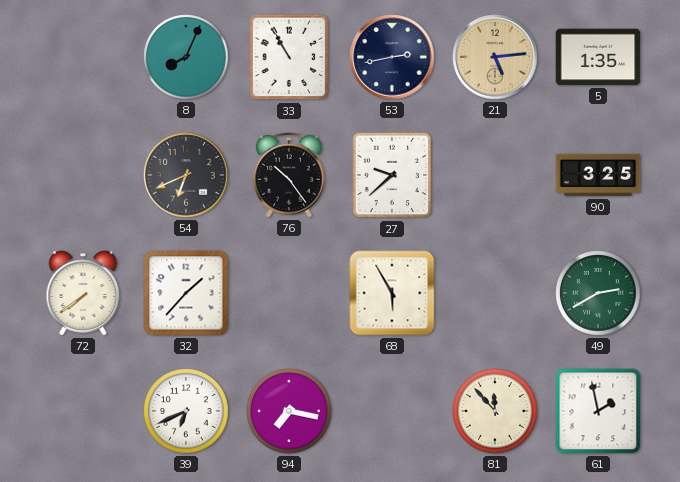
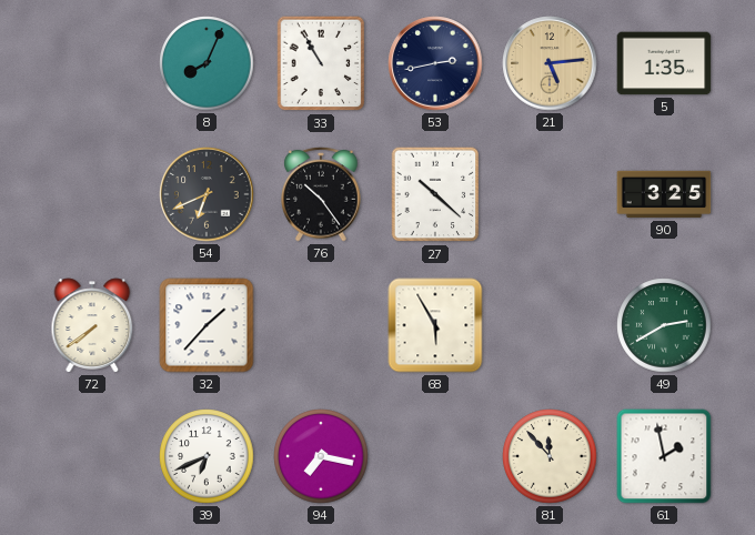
27: 9:38 -> 10:22 (435, 194)
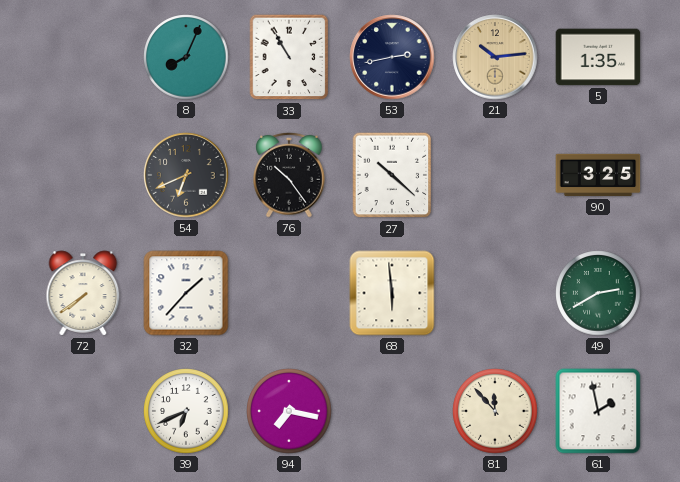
21: 5:14 -> 10:14 (495, 57)
68: 5:55 -> 5:59 (392, 293)
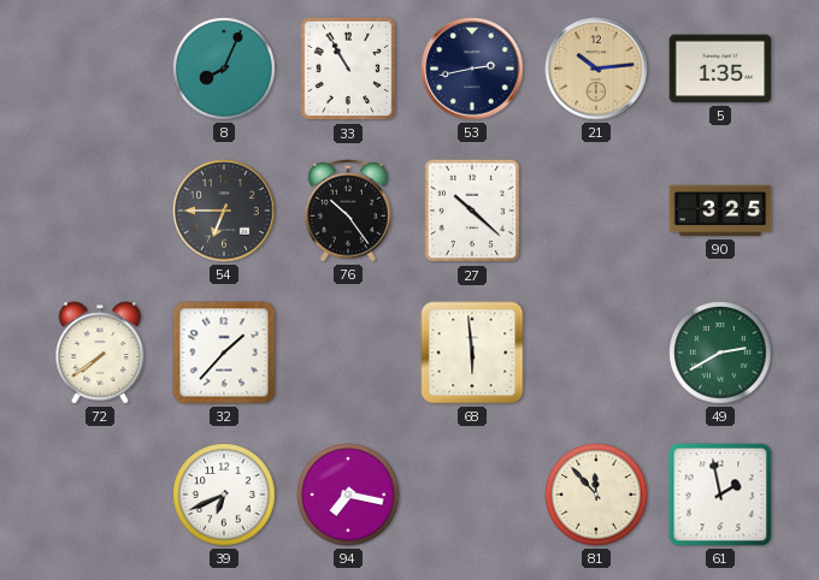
54: 6:41 -> 6:45 (224, 211)
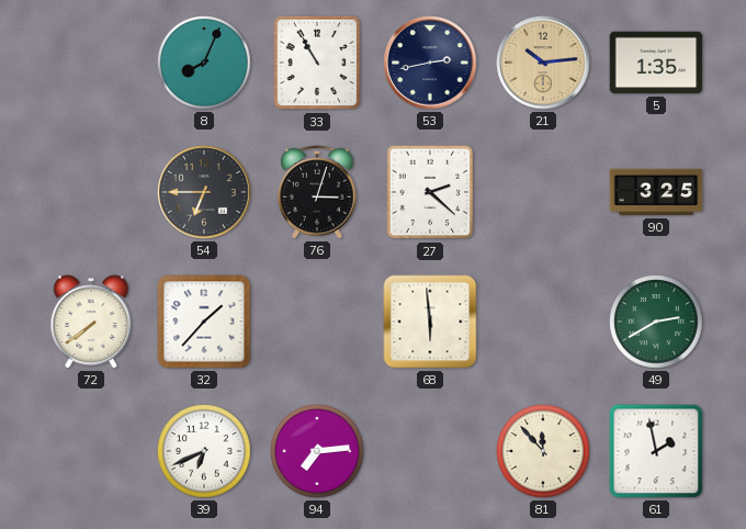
76: 10:24 -> 3:03 (317, 192)
27: 10:22 -> 2:22 (430, 192)
94: 7:17 -> 7:14 (317, 451)
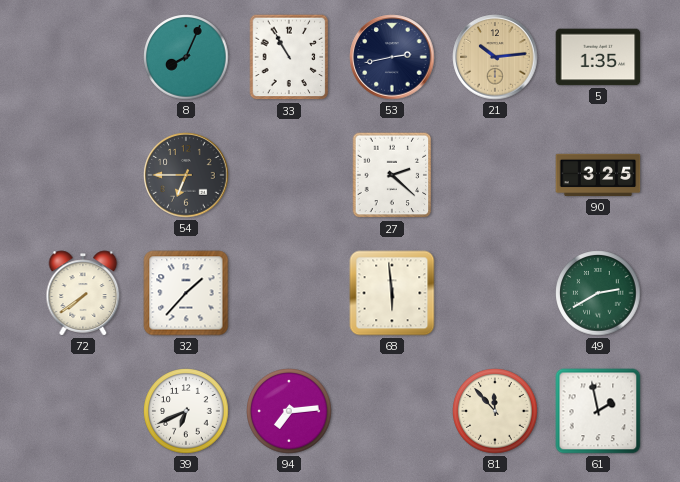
76: 3:03 -> none (317, 192)
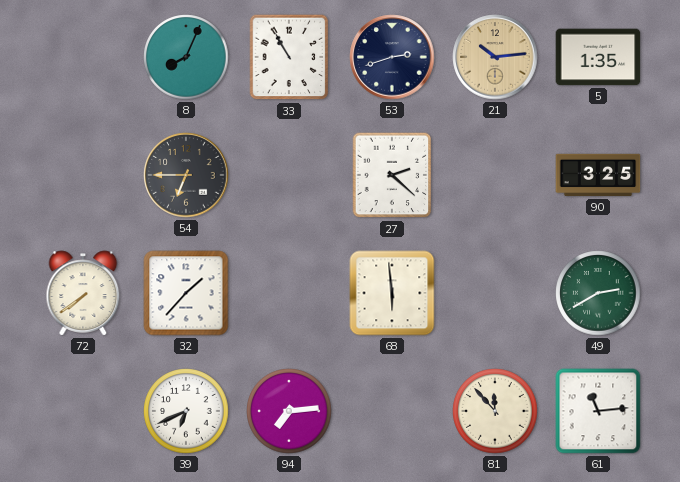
53: 2:43 -> 2:42 (392, 57)
61: 1:58 -> 11:14 (598, 411)
